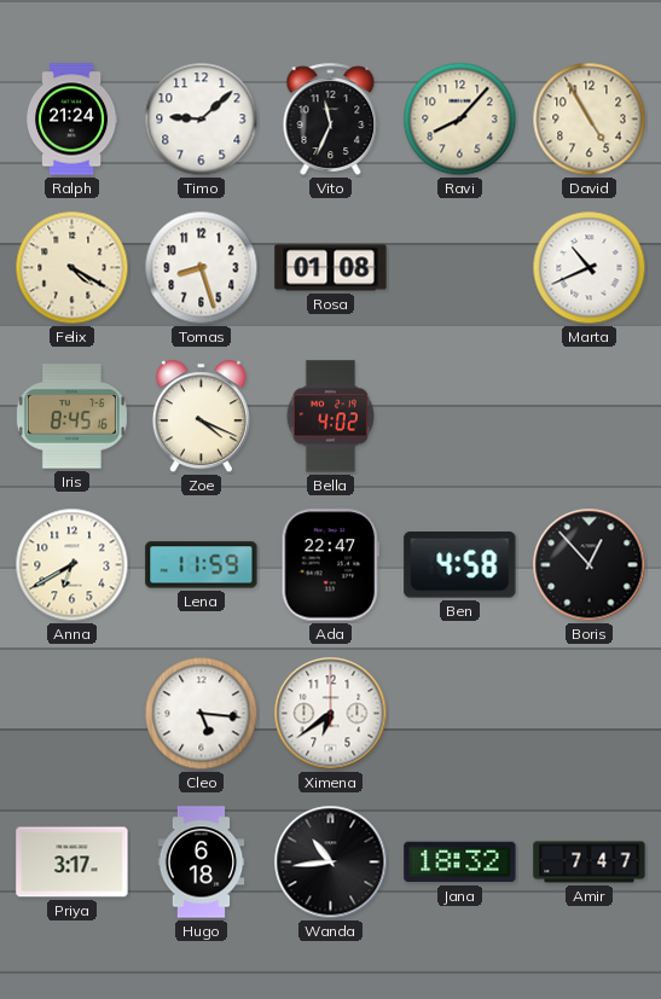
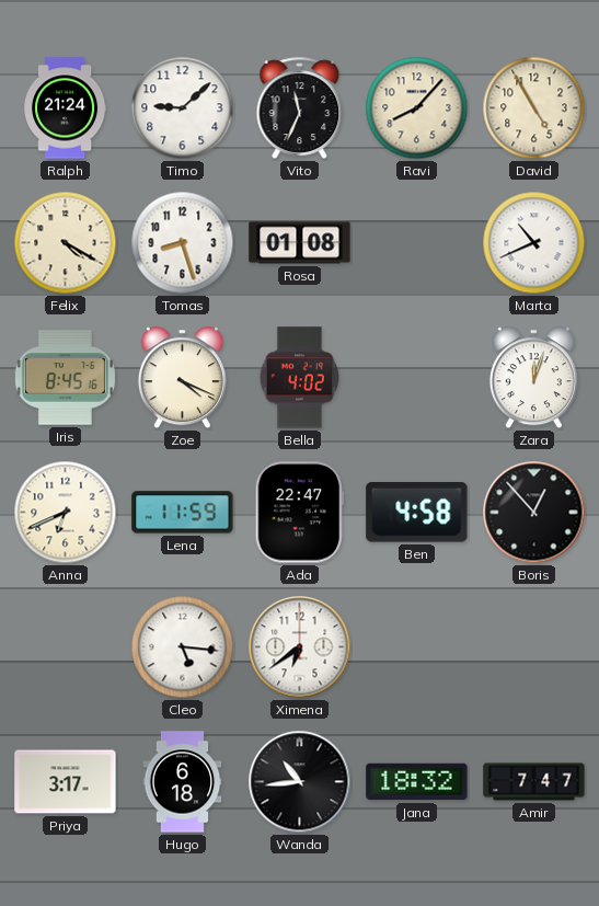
Zara: none -> 12:03 (533, 378)
Anna: 6:40 -> 6:41 (66, 513)
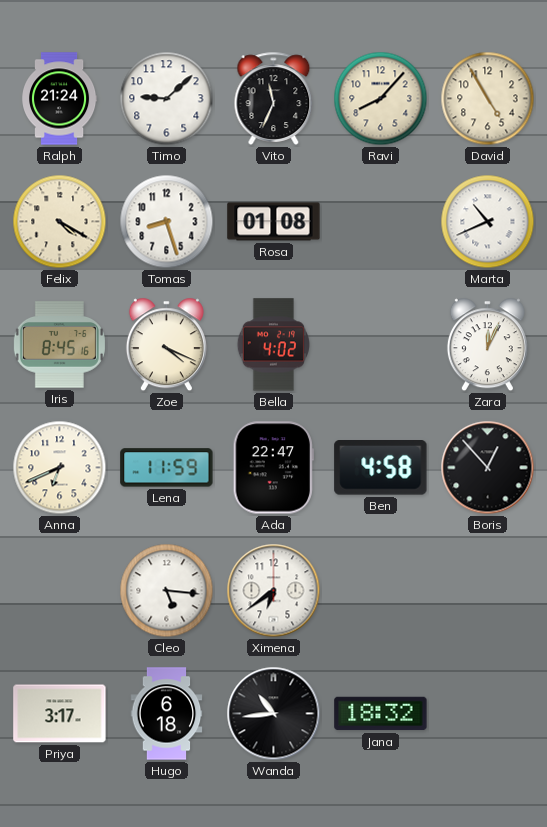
Zara: 12:03 -> 12:04 (487, 345)
Amir: 7:47 -> none (534, 782)
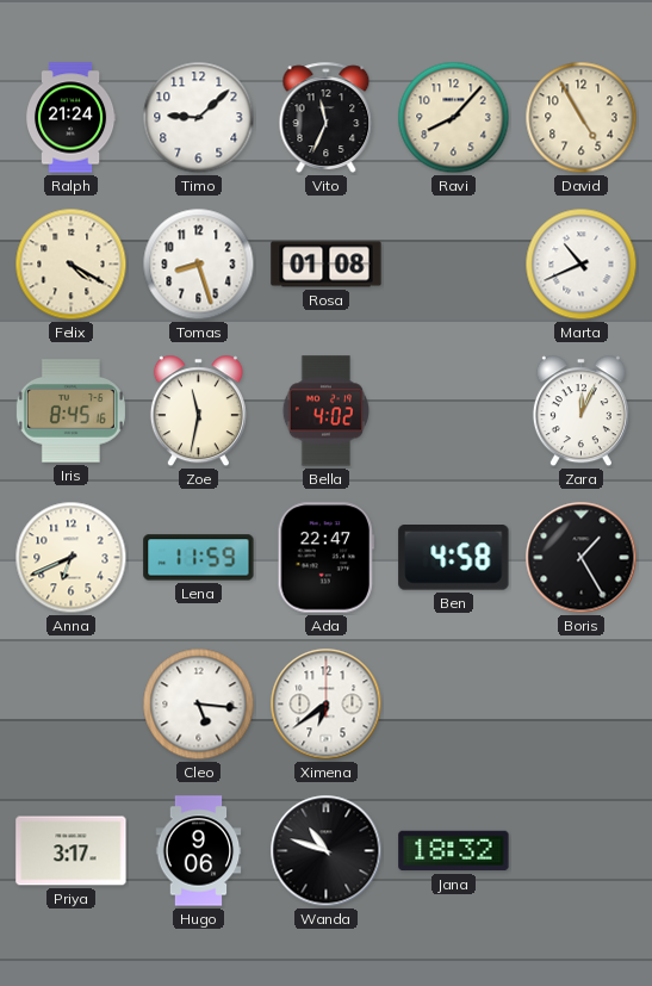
Zoe: 4:19 -> 11:32 (198, 411)
Boris: 12:53 -> 1:25 (582, 558)
Hugo: 6:18 -> 9:06 (199, 851)
Wanda: 10:44 -> 10:48 (327, 851)
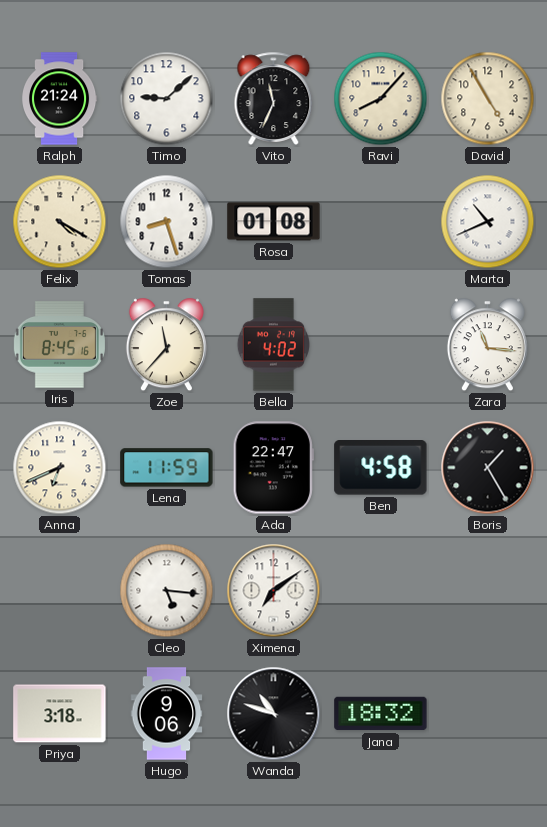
Zoe: 11:32 -> 11:37 (166, 345)
Zara: 12:04 -> 11:16 (487, 345)
Ximena: 6:39 -> 7:09 (274, 591)
Priya: 3:17 -> 3:18 (60, 714)
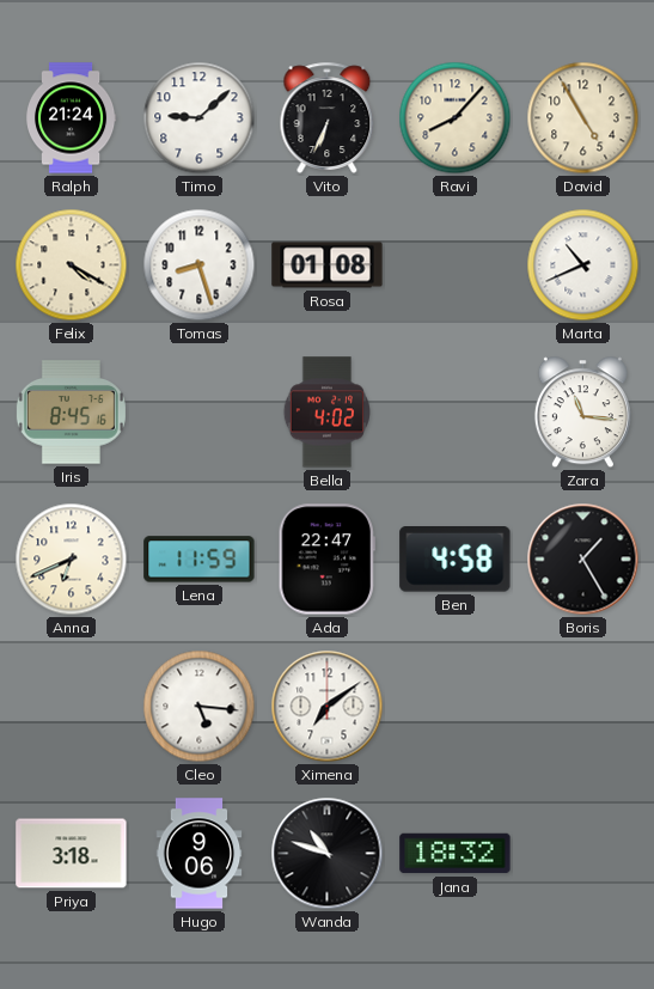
Vito: 11:34 -> 6:34 (328, 117)
Zoe: 11:37 -> none (166, 345)
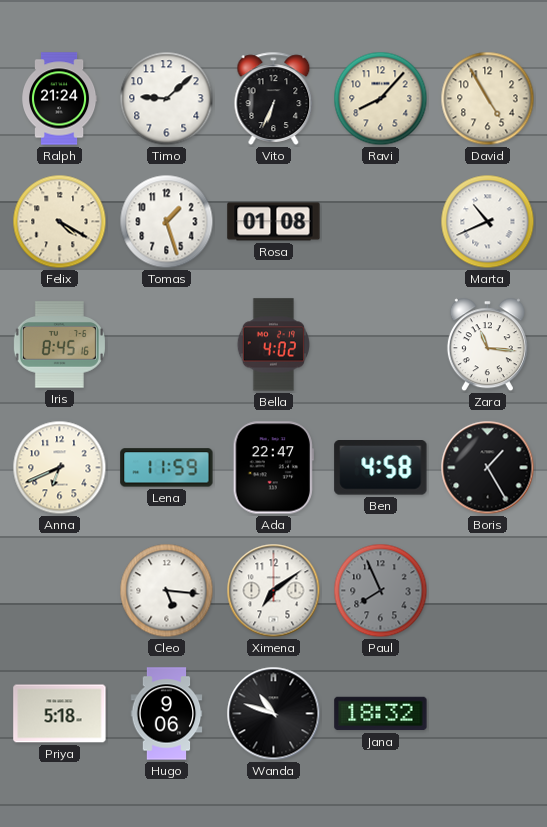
Tomas: 8:27 -> 1:27 (167, 222)
Paul: none -> 7:56 (381, 591)
Priya: 3:18 -> 5:18 (60, 714)
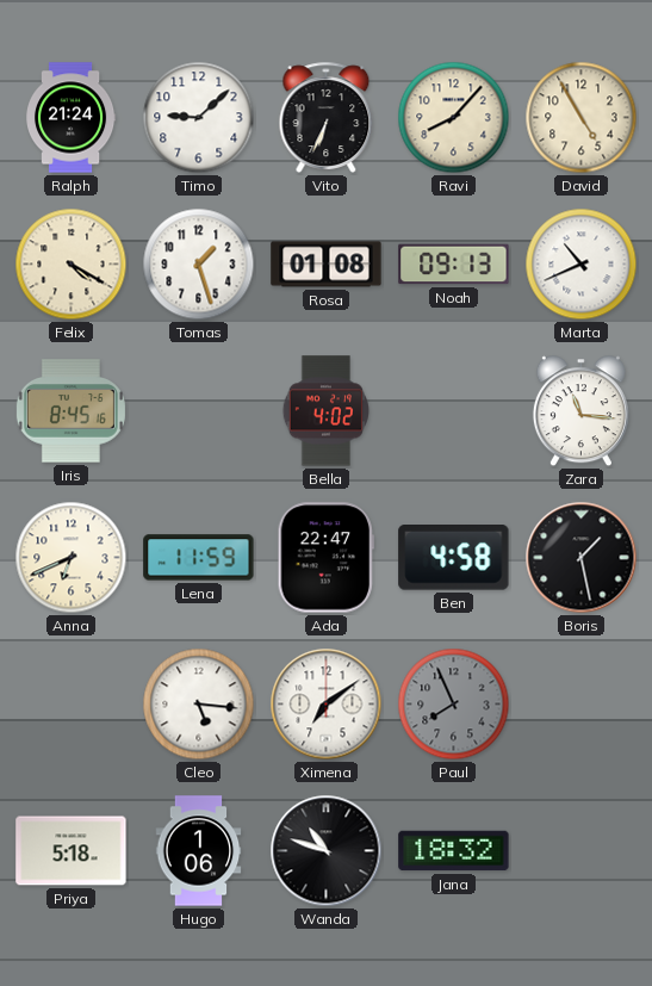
Noah: none -> 09:13 (454, 265)
Boris: 1:25 -> 1:28 (582, 558)
Hugo: 9:06 -> 1:06 (199, 851)
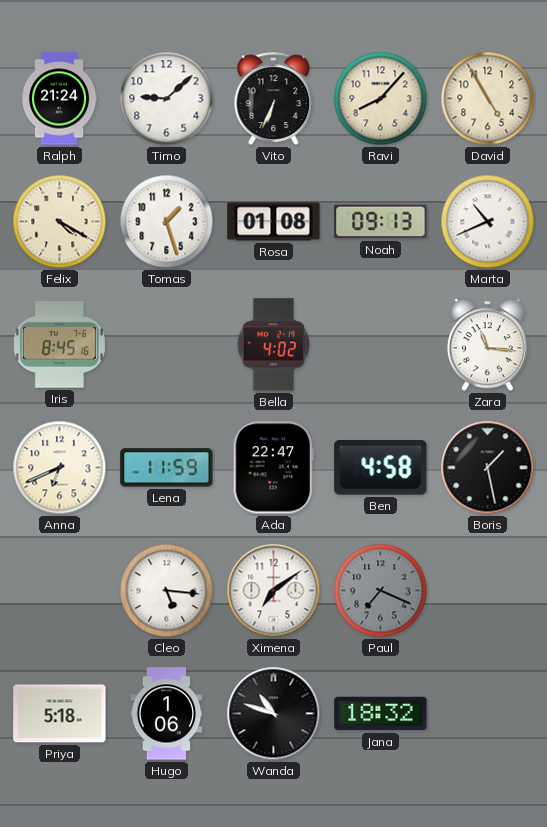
Paul: 7:56 -> 7:19 (381, 591)
